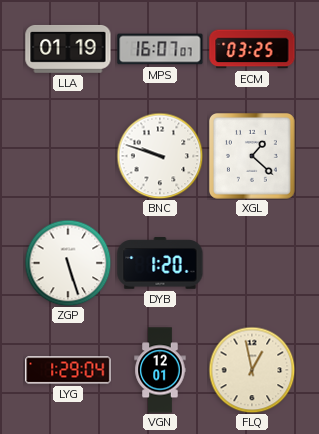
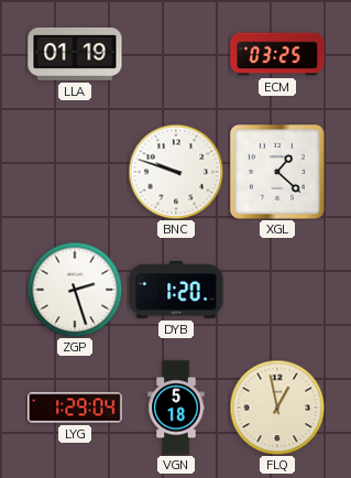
MPS: 16:07 -> none (160, 49)
ZGP: 5:27 -> 2:27 (75, 290)
VGN: 12:01 -> 5:18 (176, 408)
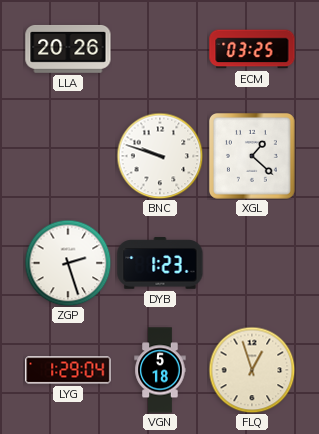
LLA: 01:19 -> 20:26 (68, 49)
DYB: 1:20 -> 1:23 (160, 263)
FLQ: 12:58 -> 12:57 (252, 370)
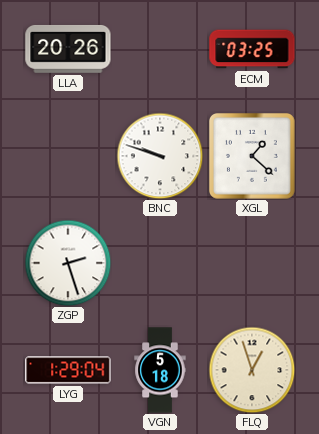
DYB: 1:23 -> none (160, 263)
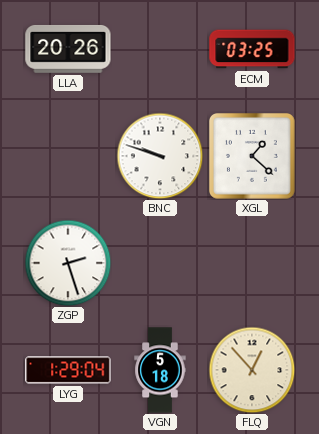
FLQ: 12:57 -> 12:53 (252, 370)
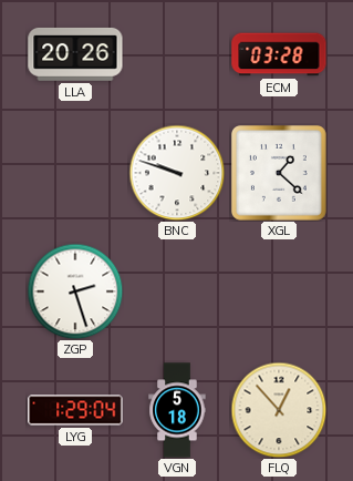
ECM: 03:25 -> 03:28 (279, 54)
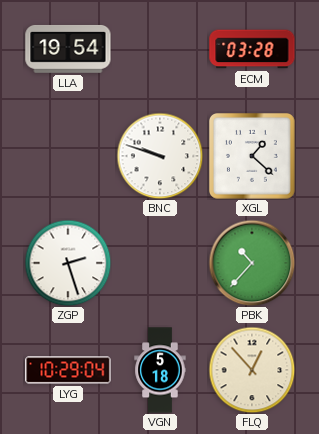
LLA: 20:26 -> 19:54 (68, 49)
PBK: none -> 10:37 (252, 263)
LYG: 1:29 -> 10:29 (68, 370)
